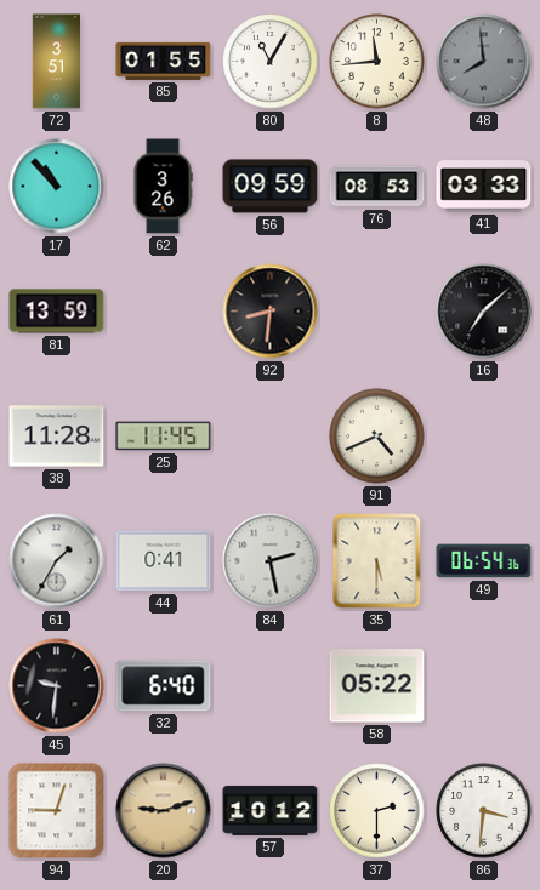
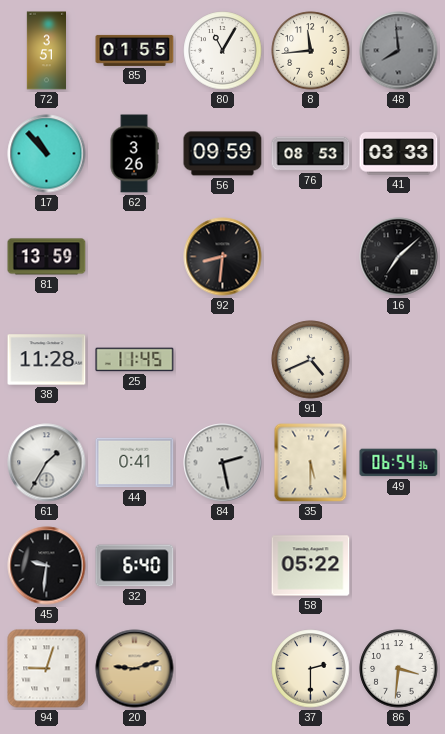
57: 10:12 -> none (271, 811)
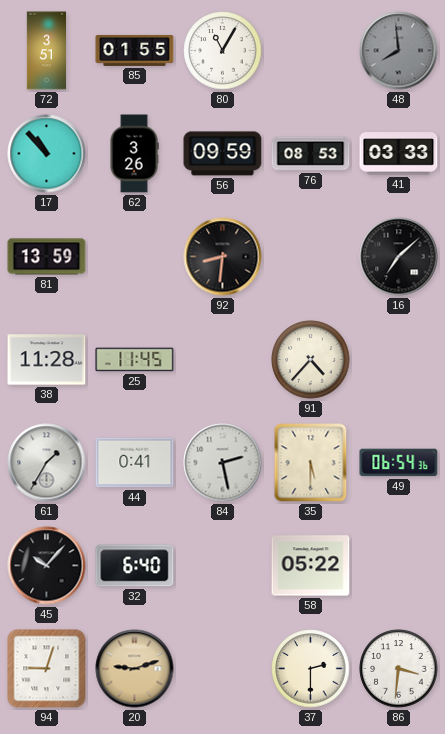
8: 11:44 -> none (311, 51)
91: 4:41 -> 4:37 (311, 360)
45: 9:31 -> 10:07 (47, 566)
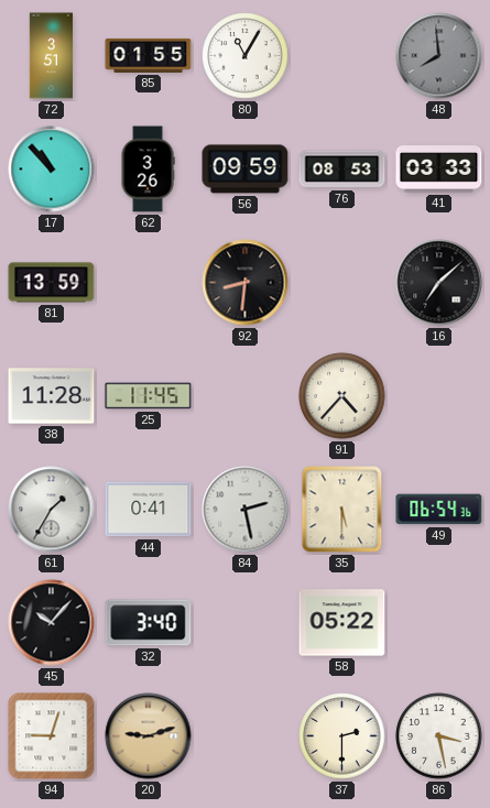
32: 6:40 -> 3:40 (149, 623)
86: 3:31 -> 3:28 (439, 736)
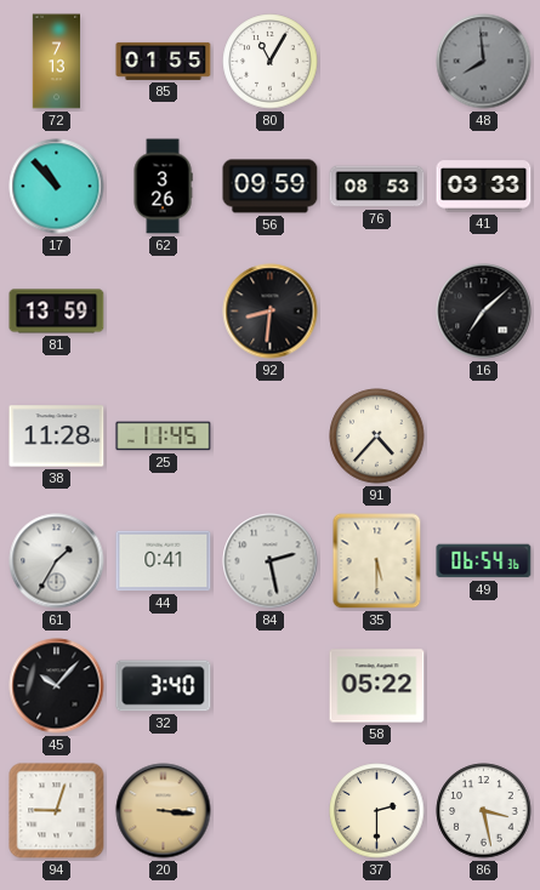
72: 3:51 -> 7:13 (56, 62)
20: 9:12 -> 3:16 (164, 811)
